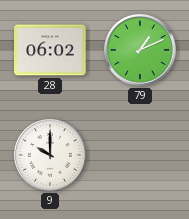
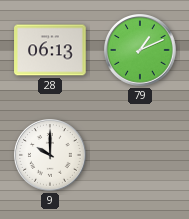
28: 06:02 -> 06:13 (50, 50)
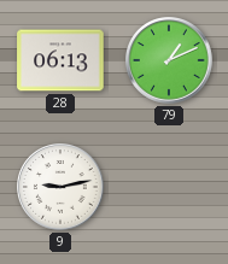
9: 10:00 -> 9:13 (62, 188)
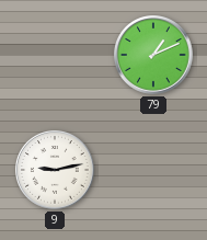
28: 06:13 -> none (60, 60)
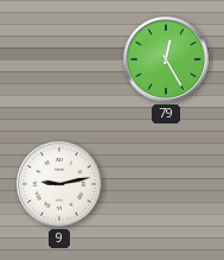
79: 1:11 -> 12:25 (167, 61)
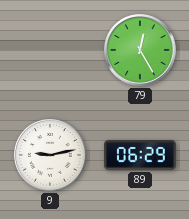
89: none -> 06:29 (140, 155)
